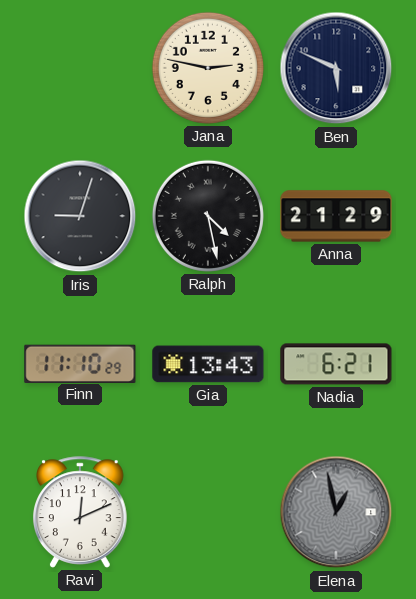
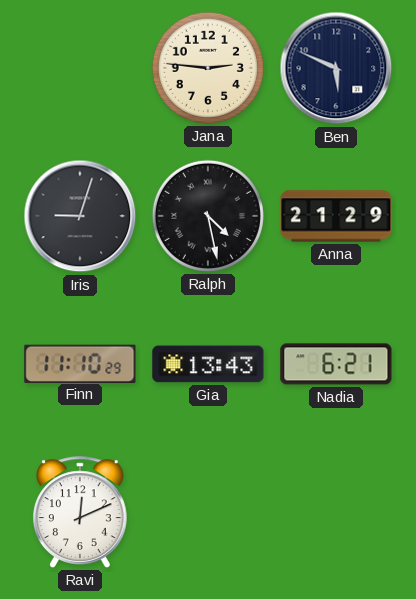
Jana: 2:47 -> 2:46 (208, 68)
Elena: 12:58 -> none (336, 512)
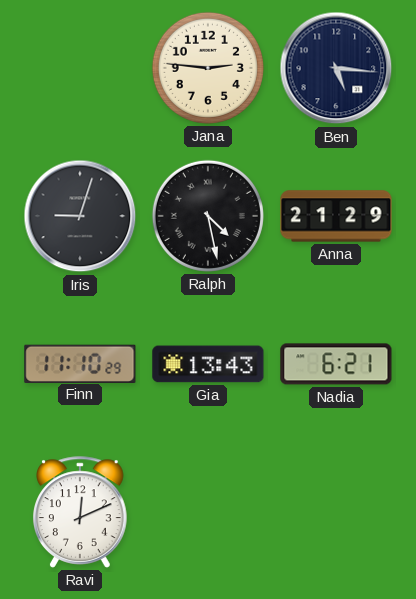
Ben: 5:49 -> 5:16 (336, 68)
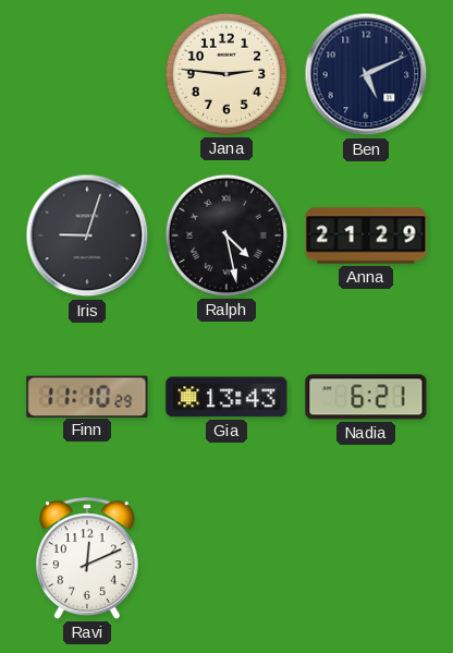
Ben: 5:16 -> 5:11 (366, 74)
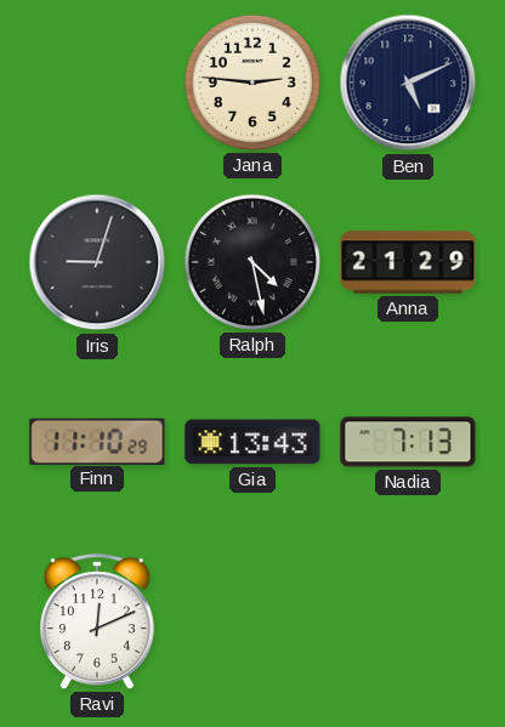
Nadia: 6:21 -> 7:13 (408, 442)
